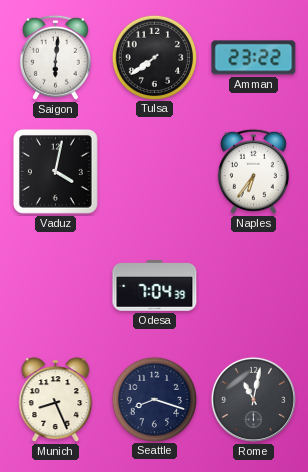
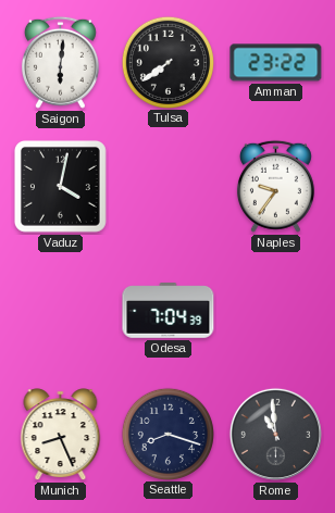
Naples: 6:36 -> 9:36 (275, 186)
Rome: 11:02 -> 10:59 (275, 434)
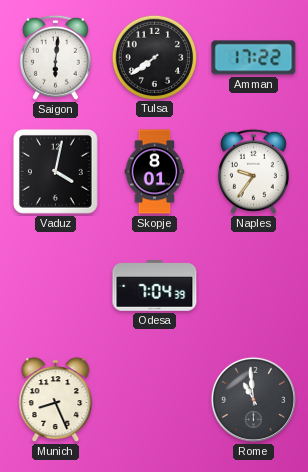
Amman: 23:22 -> 17:22 (254, 58)
Skopje: none -> 8:01 (155, 172)
Seattle: 8:18 -> none (167, 434)
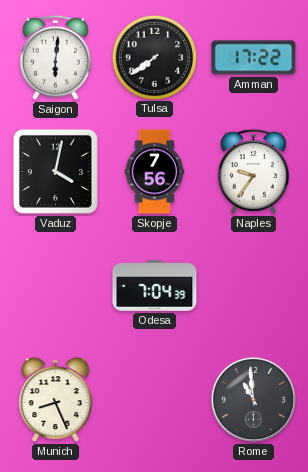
Skopje: 8:01 -> 7:56 (155, 172)
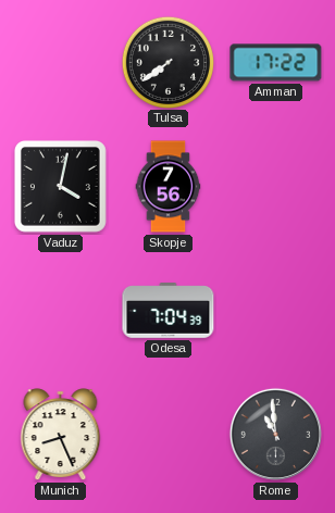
Saigon: 6:01 -> none (55, 57)
Naples: 9:36 -> none (253, 171)
